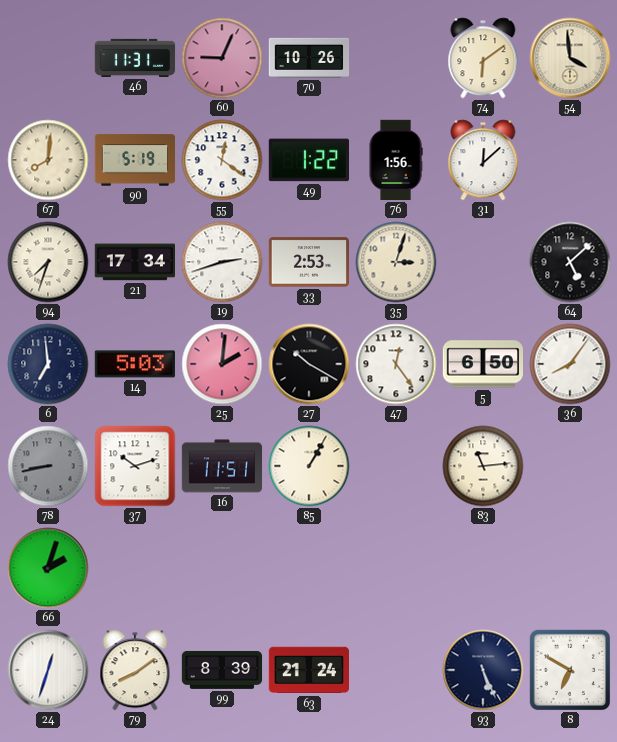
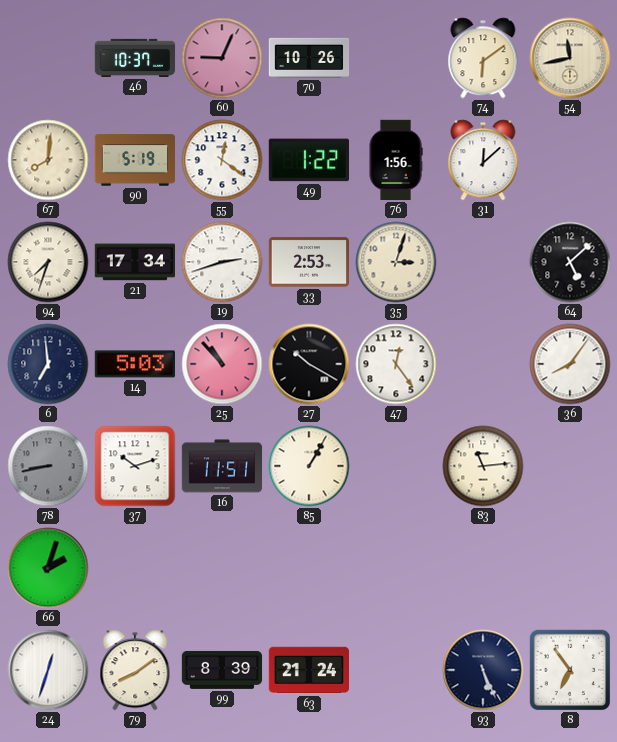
46: 11:31 -> 10:37 (135, 58)
54: 3:59 -> 11:43 (570, 58)
25: 2:01 -> 10:53 (222, 364)
5: 6:50 -> none (482, 364)
8: 6:50 -> 6:54 (570, 670)
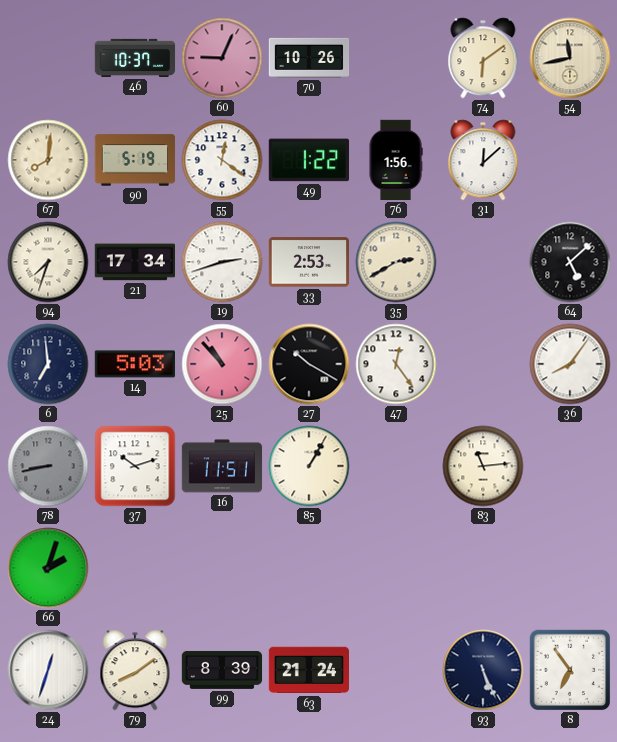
35: 3:03 -> 2:40 (396, 262)
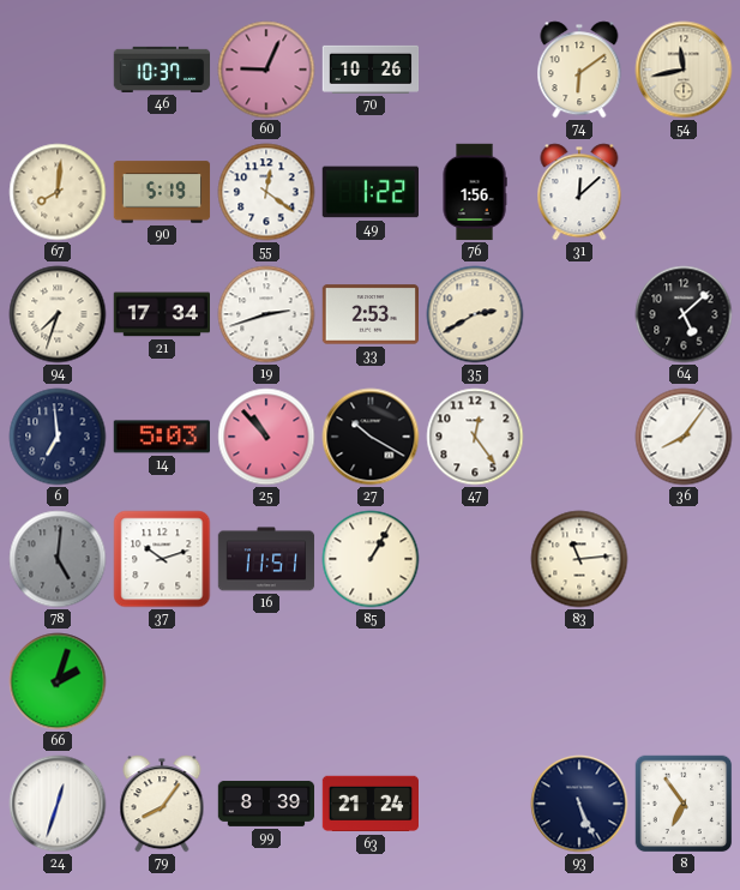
78: 8:43 -> 5:01 (58, 559)
79: 8:09 -> 8:06 (162, 804)
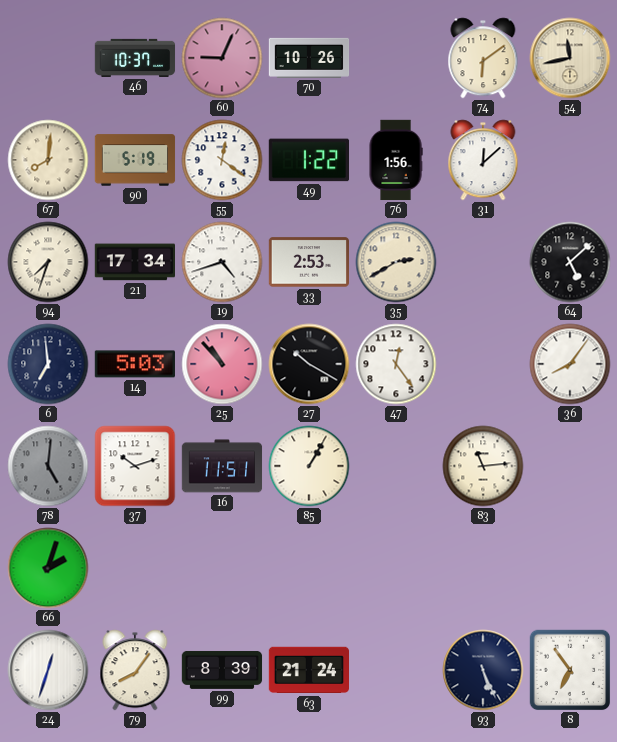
19: 2:42 -> 4:42 (222, 262)
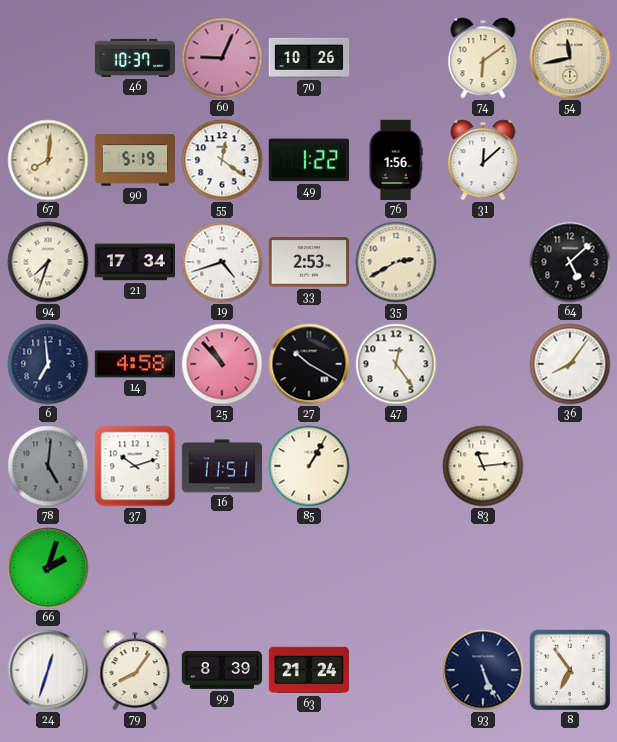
14: 5:03 -> 4:58 (135, 364)
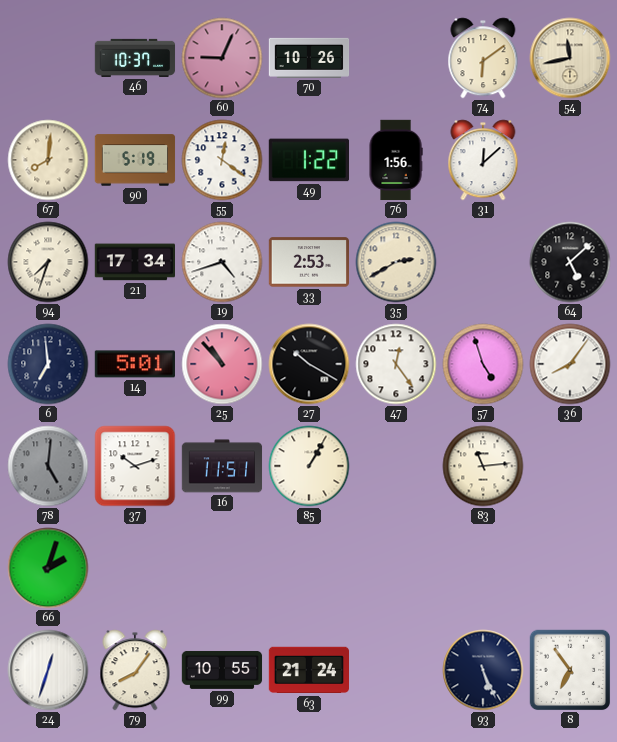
14: 4:58 -> 5:01 (135, 364)
57: none -> 4:57 (483, 364)
99: 8:39 -> 10:55 (222, 670)
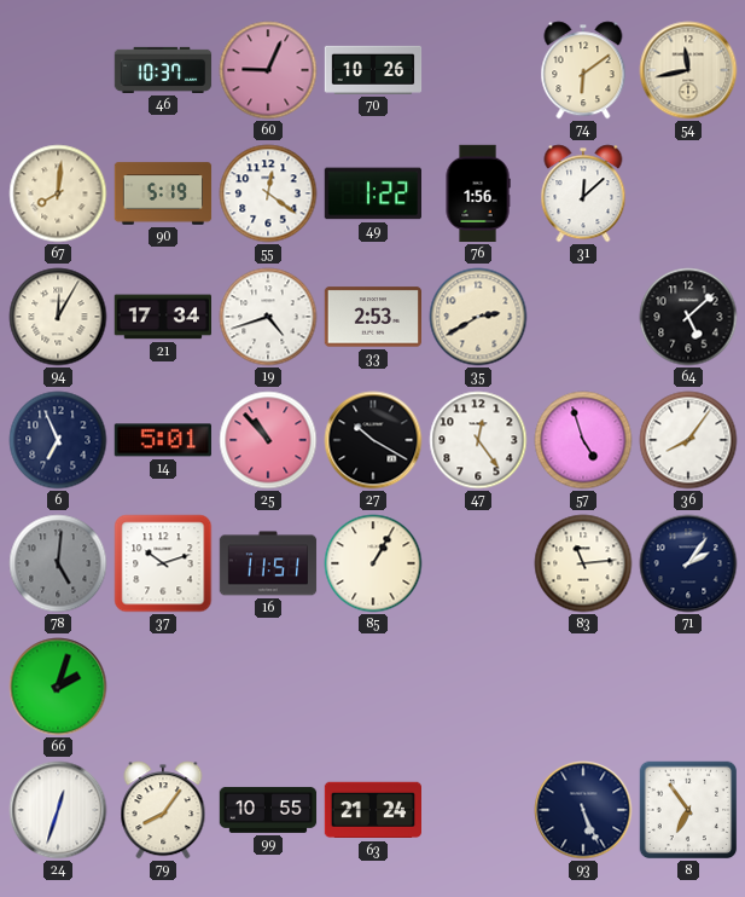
94: 7:33 -> 12:05 (58, 317)
6: 6:59 -> 6:56 (58, 440)
71: none -> 2:06 (688, 563)
